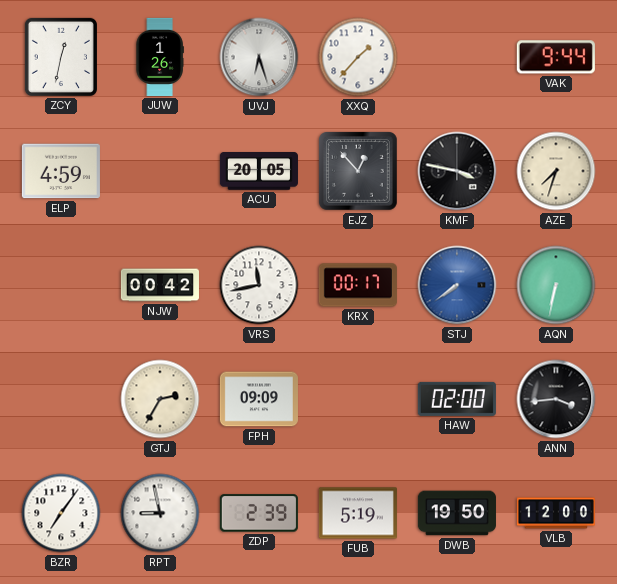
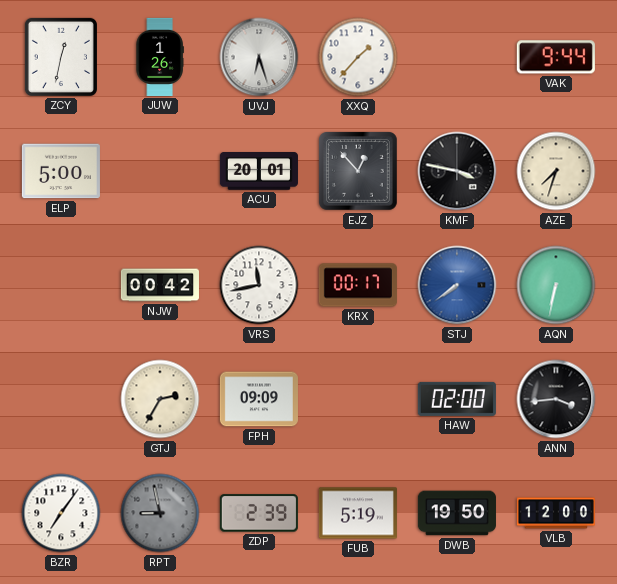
ELP: 4:59 -> 5:00 (61, 171)
ACU: 20:05 -> 20:01 (259, 171)
RPT dial: white -> grey (160, 513)
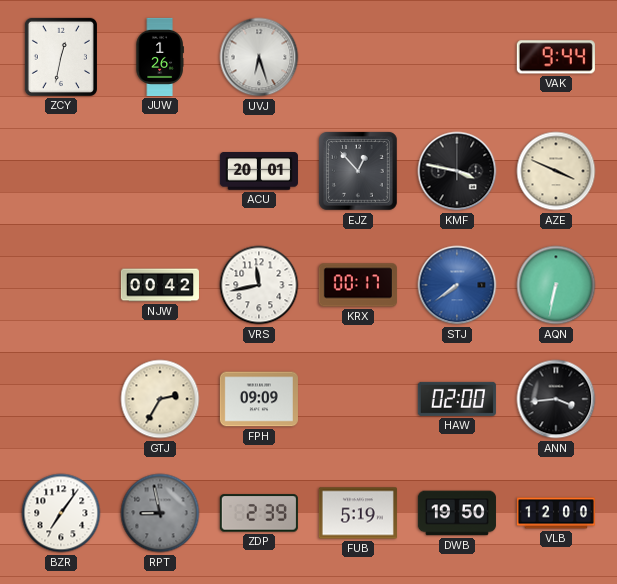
XXQ: 1:37 -> none (358, 57)
ELP: 5:00 -> none (61, 171)
AZE: 7:33 -> 3:49 (556, 171)
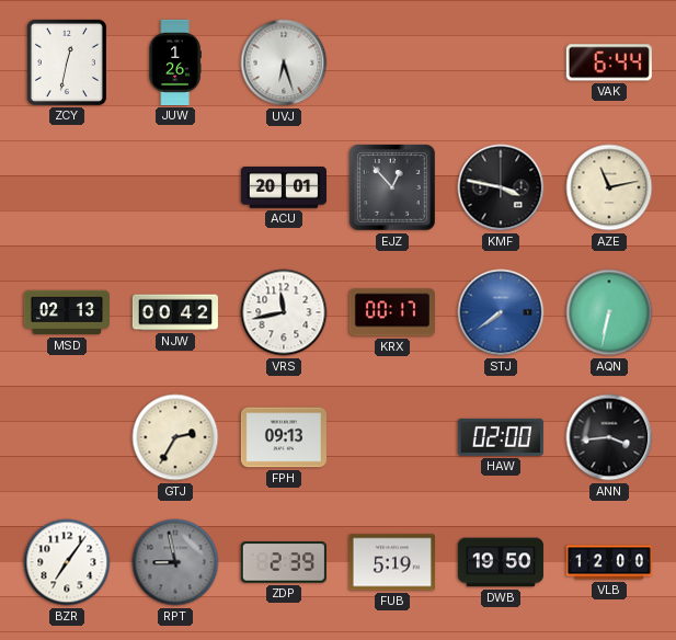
VAK: 9:44 -> 6:44 (609, 62)
AZE: 3:49 -> 11:13 (609, 187)
MSD: none -> 02:13 (67, 312)
FPH: 09:09 -> 09:13 (284, 437)
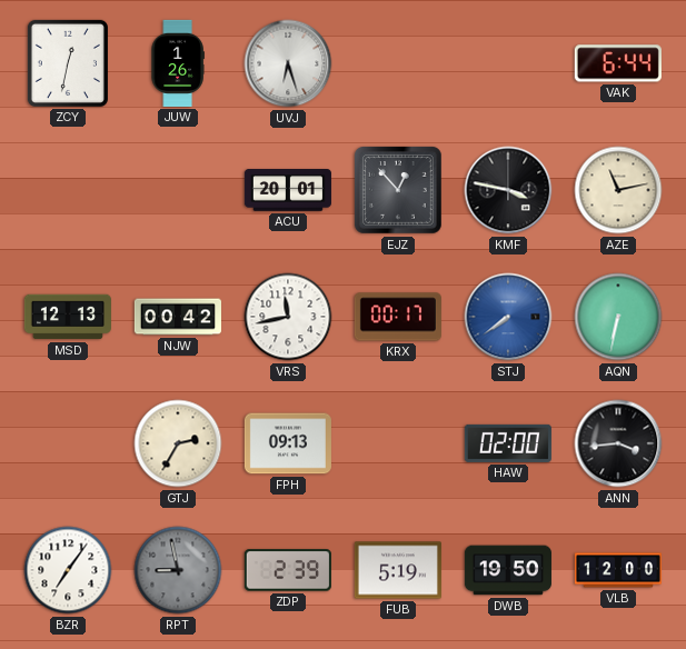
MSD: 02:13 -> 12:13 (68, 317)
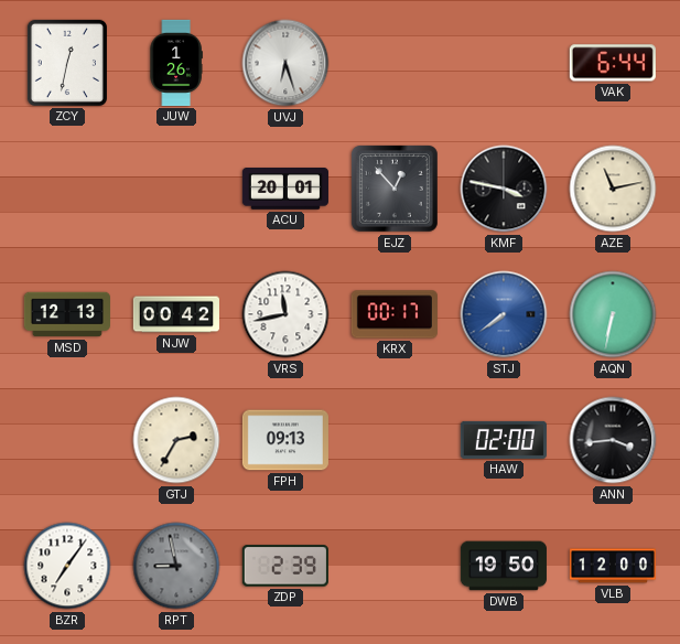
FUB: 5:19 -> none (398, 570)
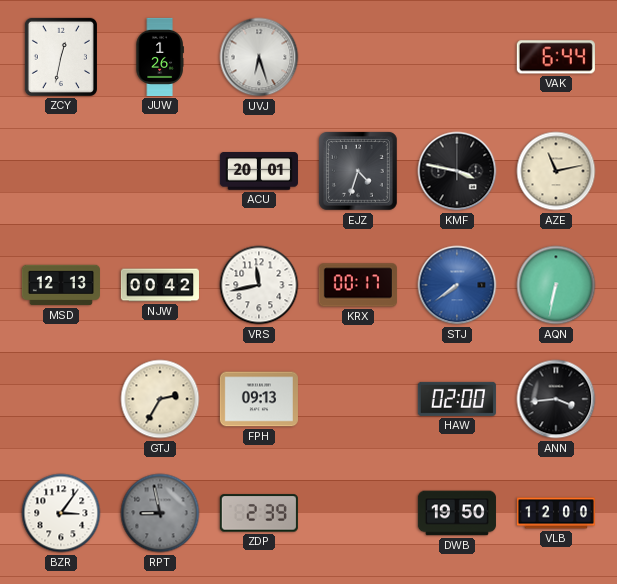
EJZ: 12:53 -> 4:33 (359, 172)
BZR: 7:06 -> 3:06 (61, 513)
